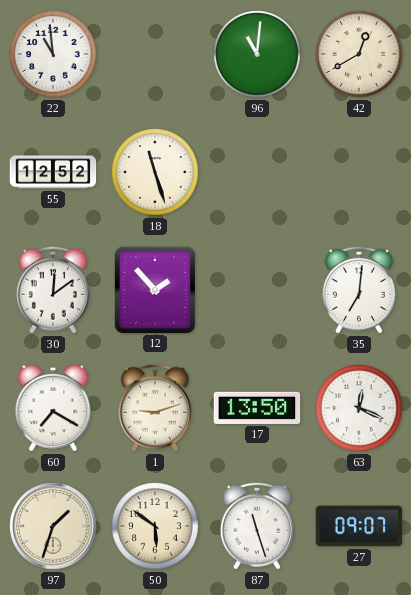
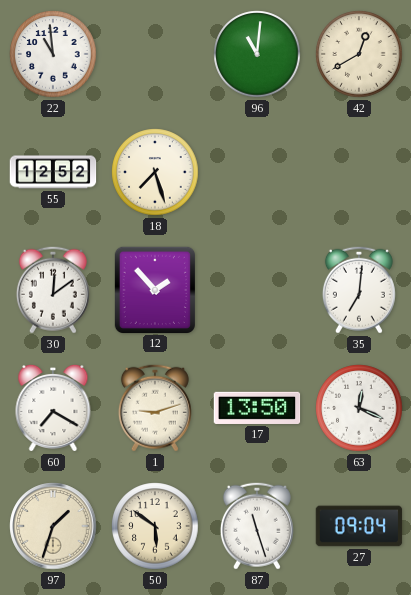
18: 11:27 -> 7:27 (155, 172)
27: 09:07 -> 09:04 (359, 526)
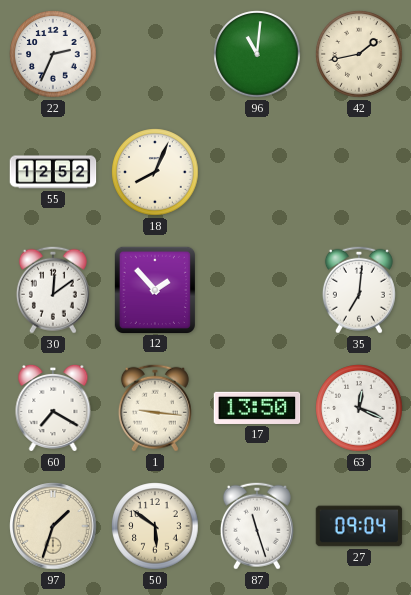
22: 10:59 -> 2:34 (53, 54)
42: 12:40 -> 1:43 (359, 54)
18: 7:27 -> 8:04 (155, 172)
1: 9:12 -> 9:16 (155, 408)
